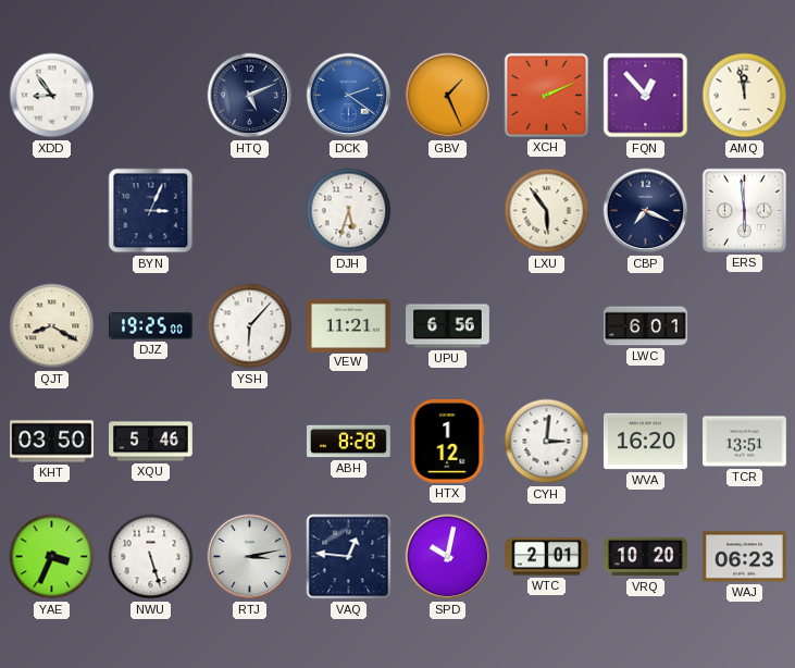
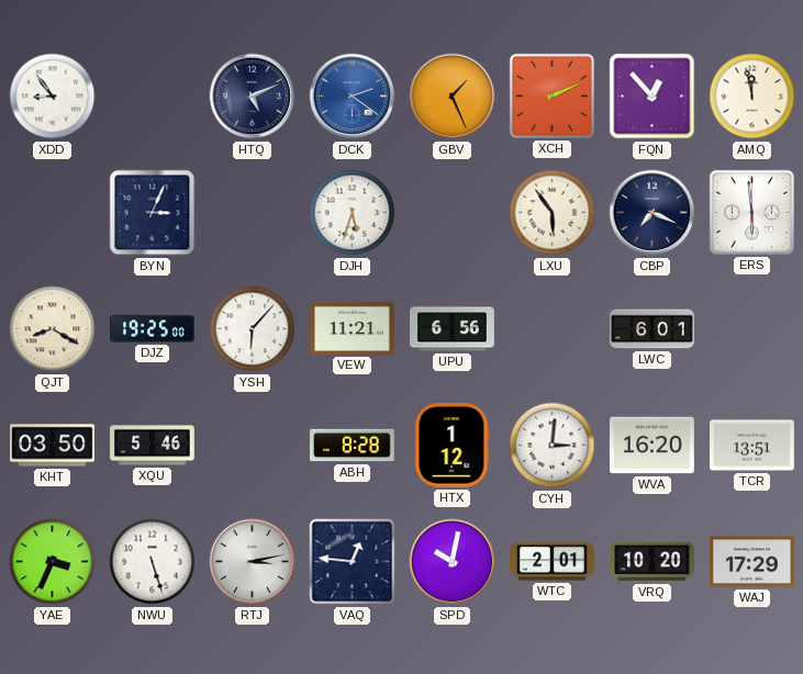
WAJ: 06:23 -> 17:29 (752, 562)
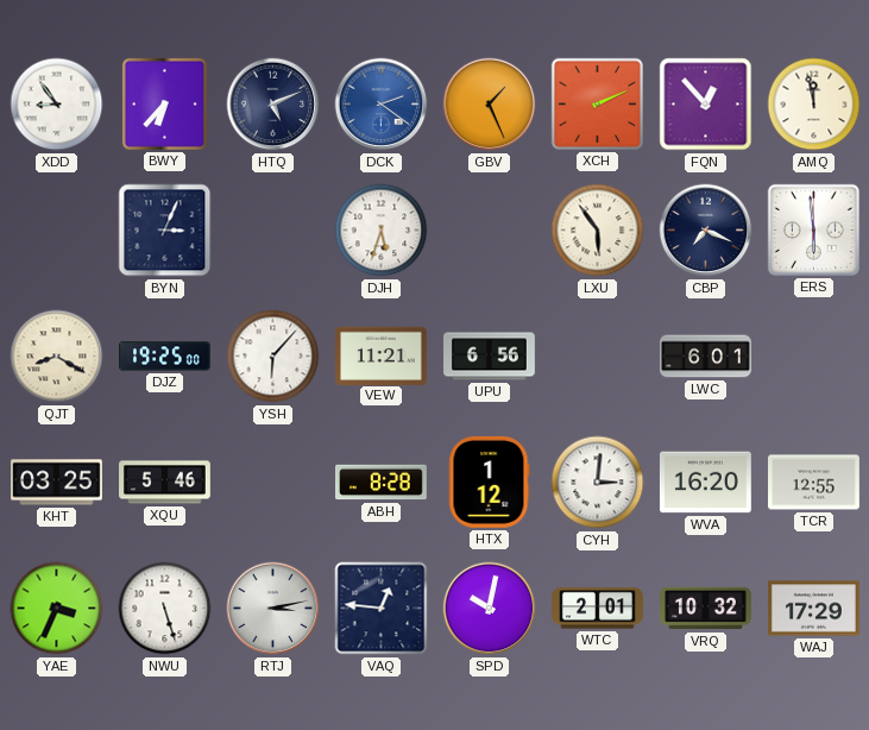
BWY: none -> 6:37 (164, 103)
KHT: 03:50 -> 03:25 (57, 483)
TCR: 13:51 -> 12:55 (814, 483)
VRQ: 10:20 -> 10:32 (706, 609)
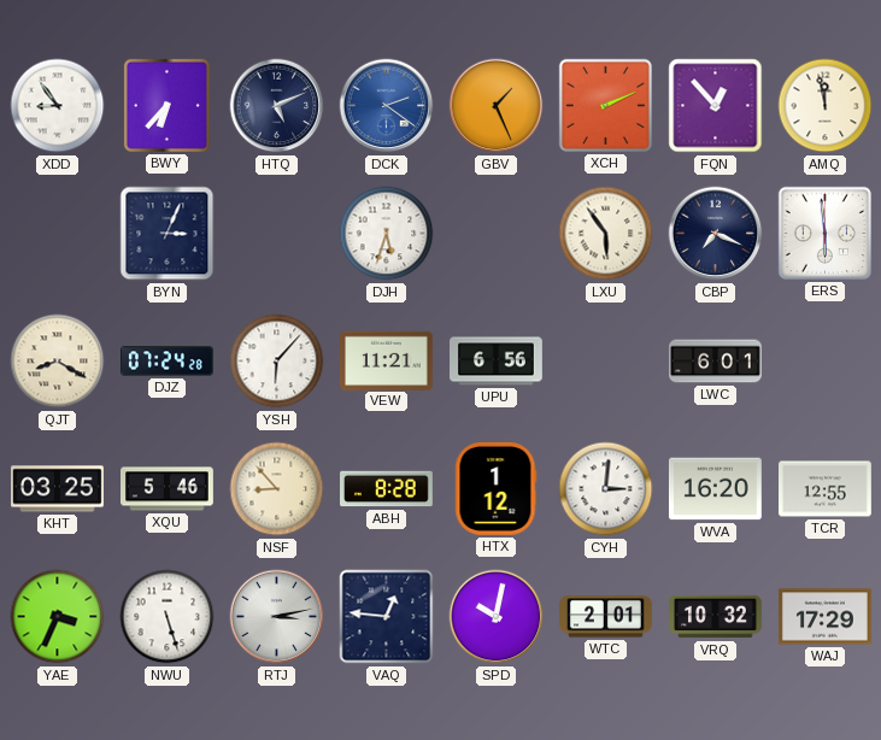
DJZ: 19:25 -> 07:24 (168, 362)
NSF: none -> 8:53 (277, 489)
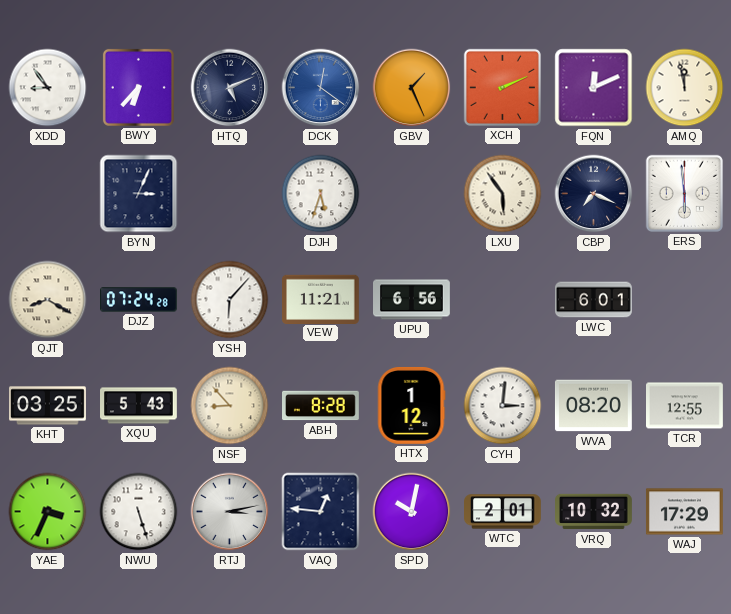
DCK: 2:21 -> 12:21 (321, 88)
FQN: 12:53 -> 12:11 (594, 88)
XQU: 5:46 -> 5:43 (139, 406)
WVA: 16:20 -> 08:20 (593, 406)
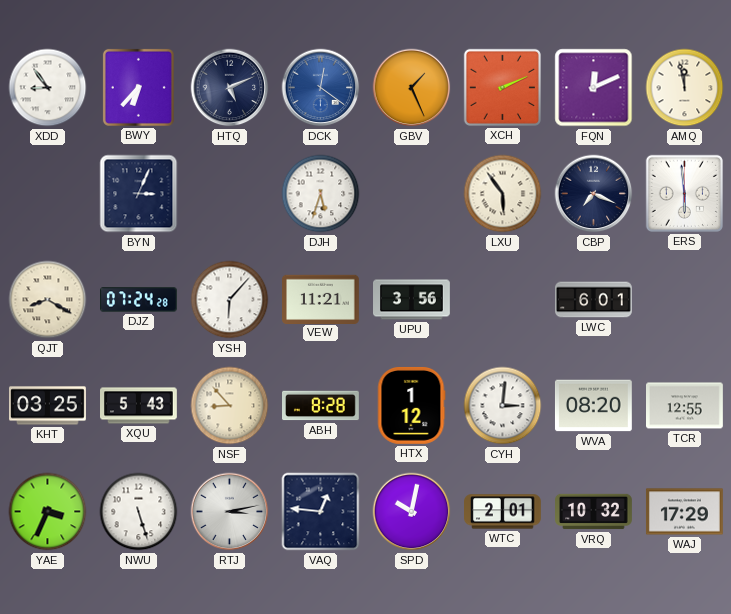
UPU: 6:56 -> 3:56 (412, 300)
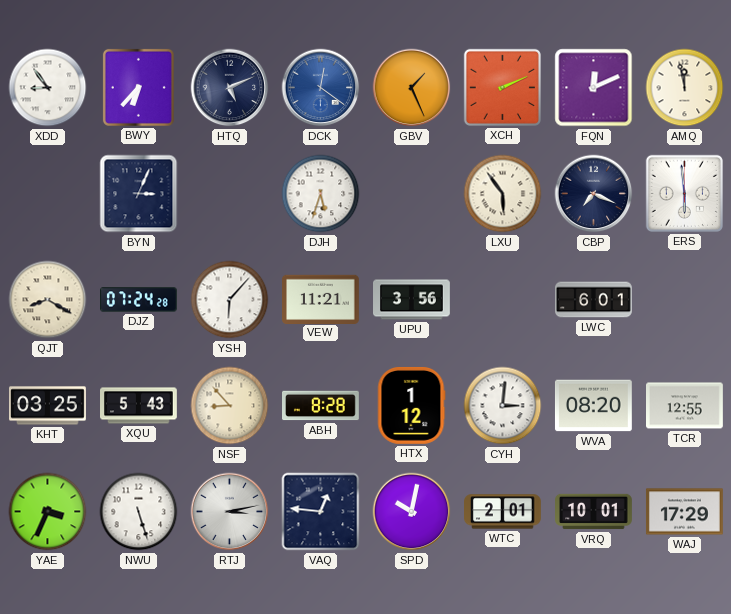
VRQ: 10:32 -> 10:01 (594, 512)
